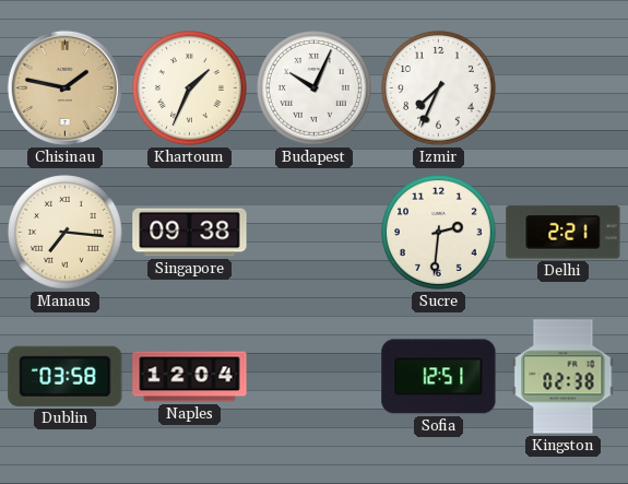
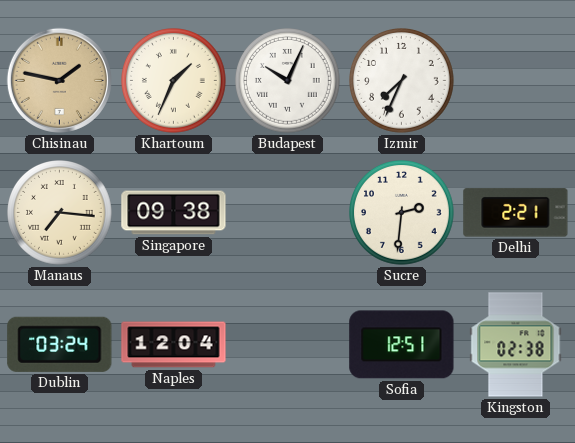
Dublin: 03:58 -> 03:24 (60, 344)
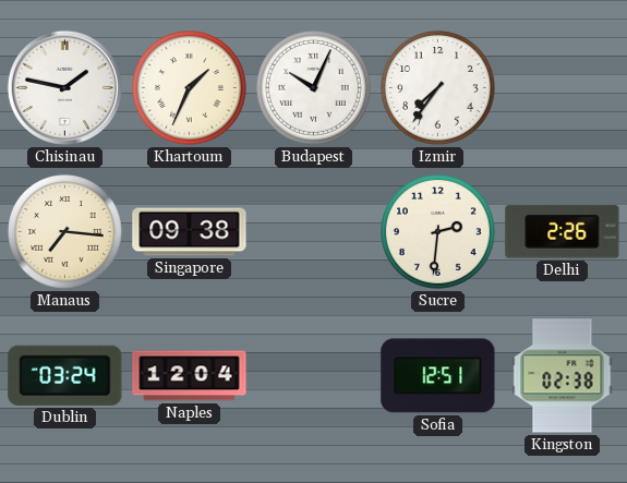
Chisinau dial: champagne -> white (64, 87)
Izmir: 7:34 -> 7:36 (438, 88)
Delhi: 2:21 -> 2:26 (563, 232)
